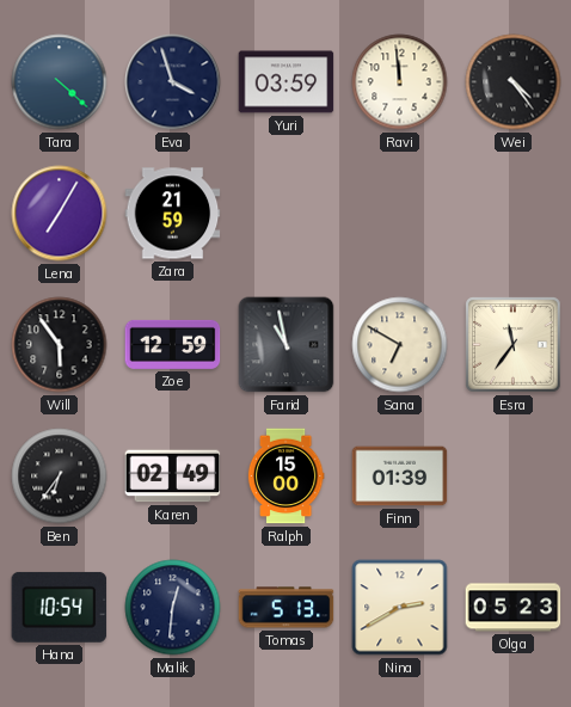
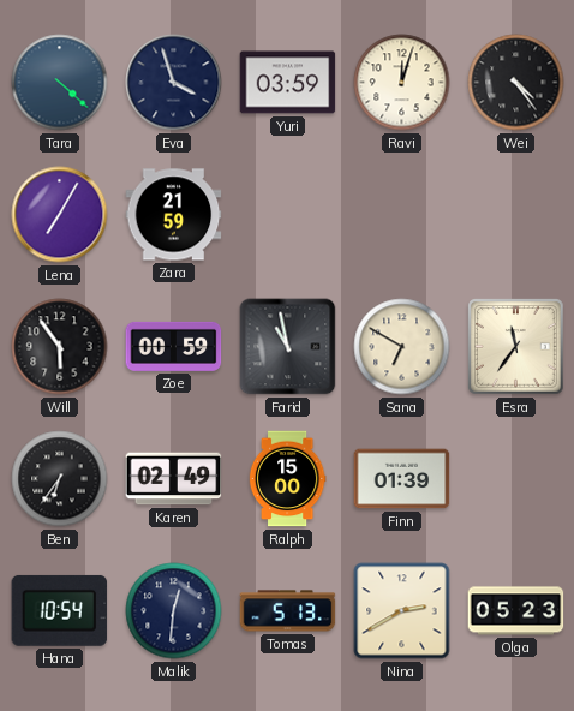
Ravi: 11:59 -> 12:03 (402, 83)
Zoe: 12:59 -> 00:59 (174, 346)
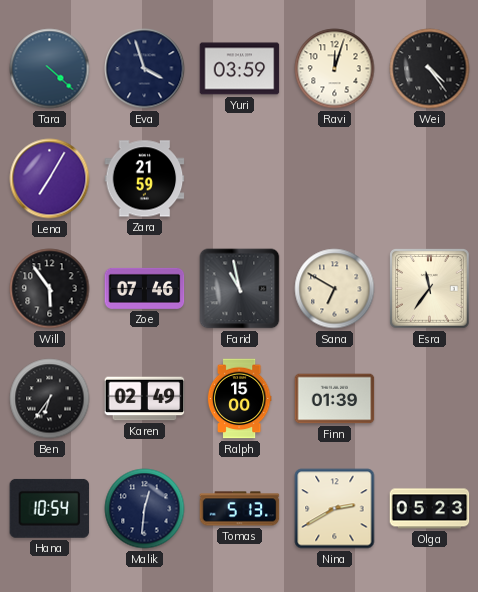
Zoe: 00:59 -> 07:46 (145, 288)
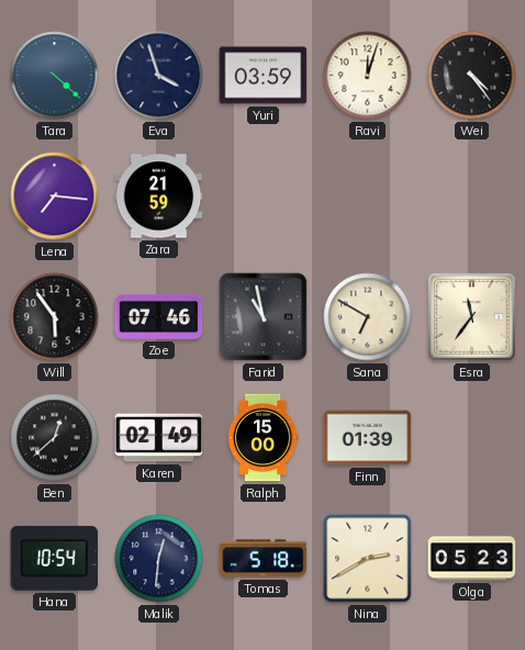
Lena: 7:05 -> 7:16 (55, 197)
Ben: 6:36 -> 12:38 (55, 438)
Tomas: 5:13 -> 5:18 (264, 559)
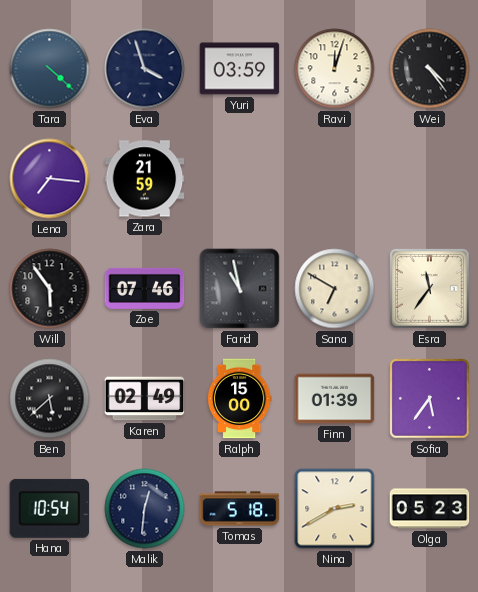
Ben: 12:38 -> 5:38 (50, 399)
Sofia: none -> 5:36 (430, 399)
